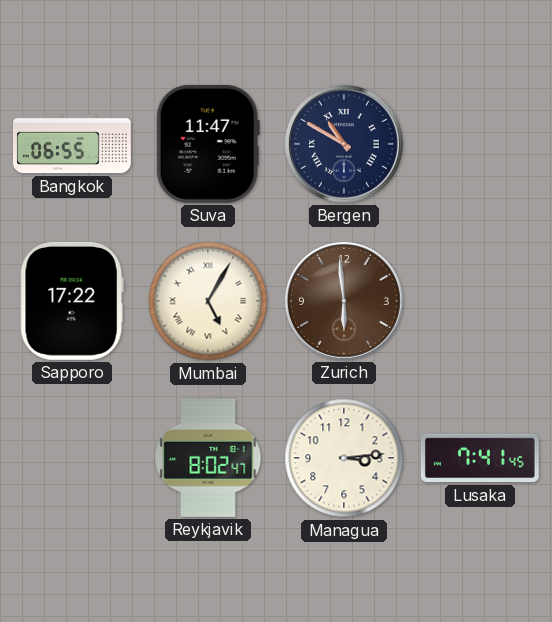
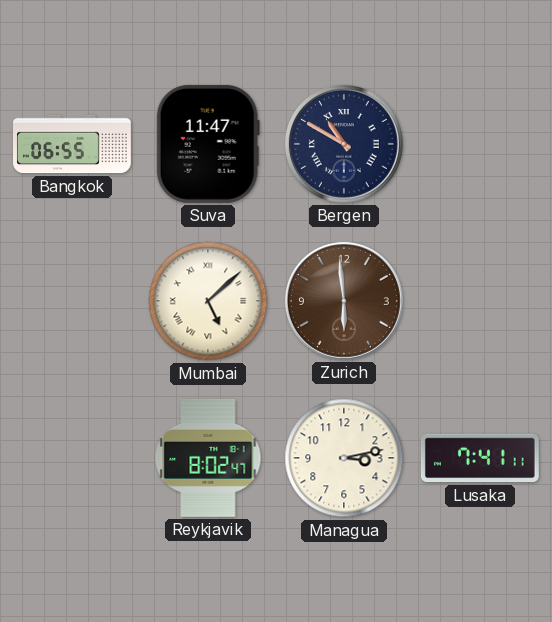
Sapporo: 17:22 -> none (72, 301)
Mumbai: 5:05 -> 5:08 (208, 301)
Managua: 3:14 -> 3:13 (344, 458)
Lusaka: 7:41:45 -> 7:41:11 (480, 458)
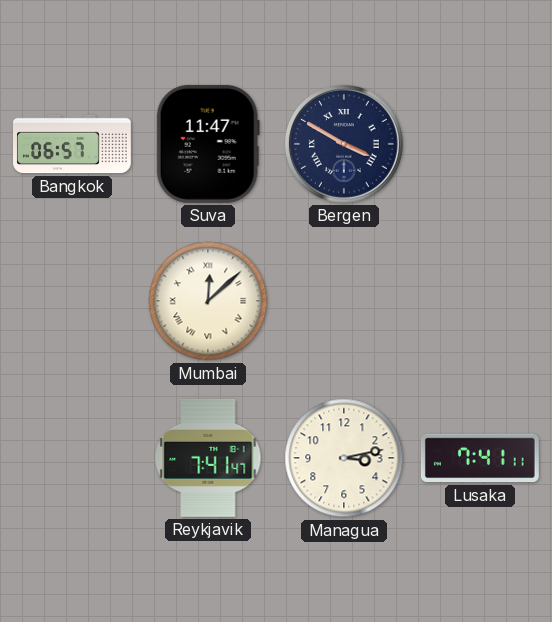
Bangkok: 06:55 -> 06:57 (73, 144)
Bergen: 10:50 -> 3:50 (344, 144)
Mumbai: 5:08 -> 12:08 (208, 301)
Zurich: 5:59 -> none (344, 301)
Reykjavik: 8:02 -> 7:41 (208, 458)
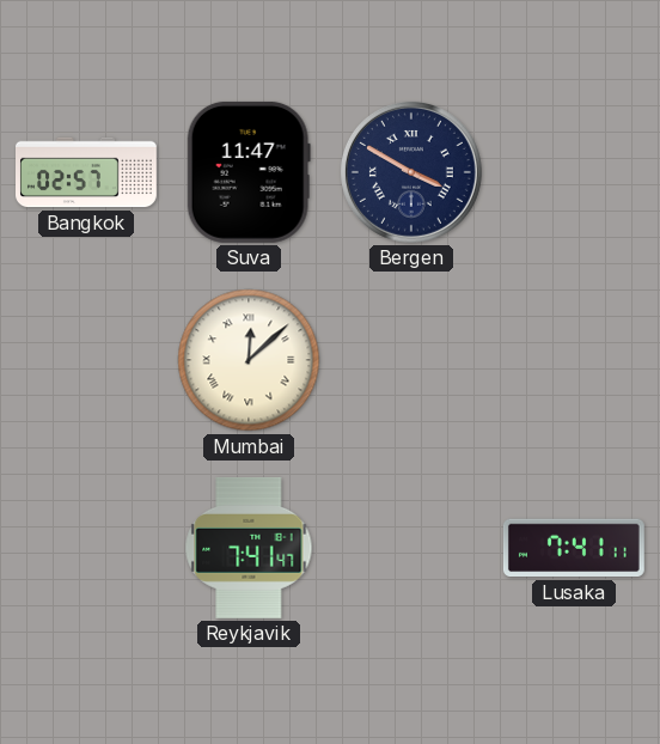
Bangkok: 06:57 -> 02:57 (87, 172)
Managua: 3:13 -> none (344, 458)
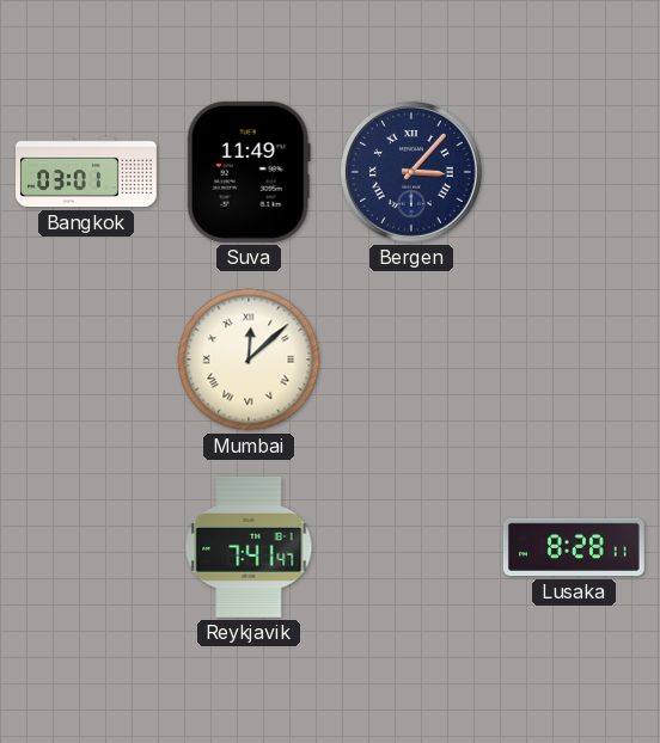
Bangkok: 02:57 -> 03:01 (87, 172)
Suva: 11:47 -> 11:49 (249, 172)
Bergen: 3:50 -> 3:07 (411, 172)
Lusaka: 7:41 -> 8:28 (574, 547)
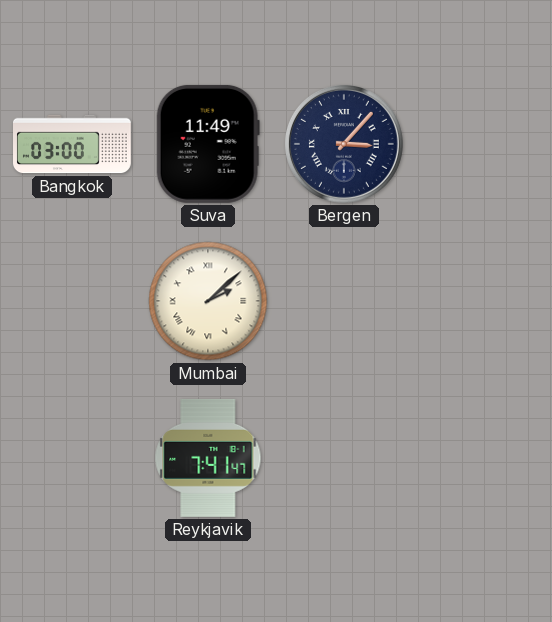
Bangkok: 03:01 -> 03:00 (73, 144)
Mumbai: 12:08 -> 2:08 (208, 301)
Lusaka: 8:28 -> none (574, 547)
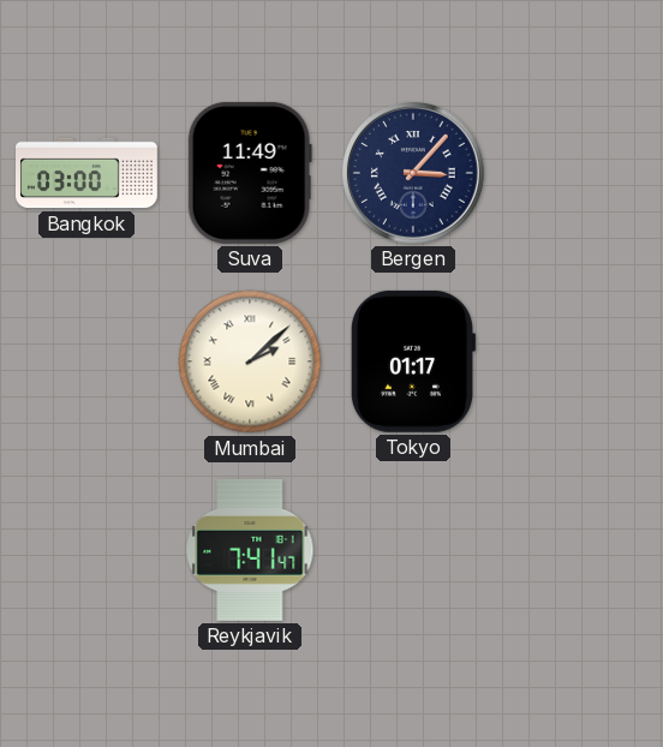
Tokyo: none -> 01:17 (412, 361)
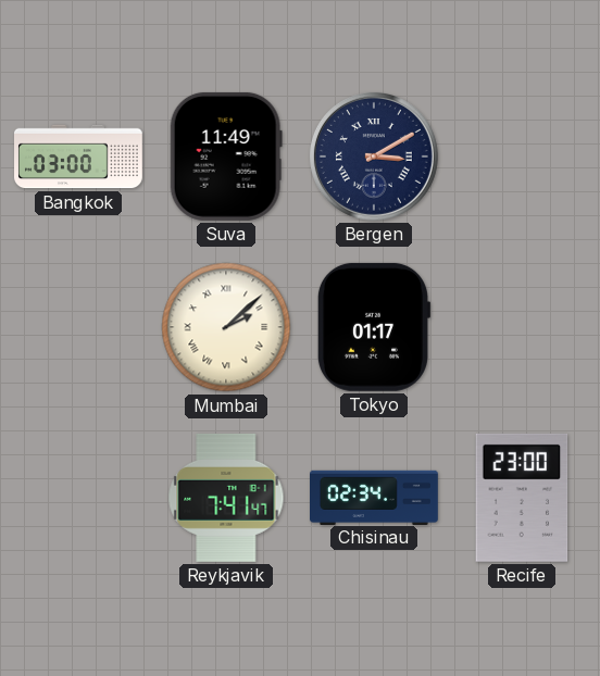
Bergen: 3:07 -> 3:10 (374, 157)
Chisinau: none -> 02:34 (375, 497)
Recife: none -> 23:00 (522, 498)
